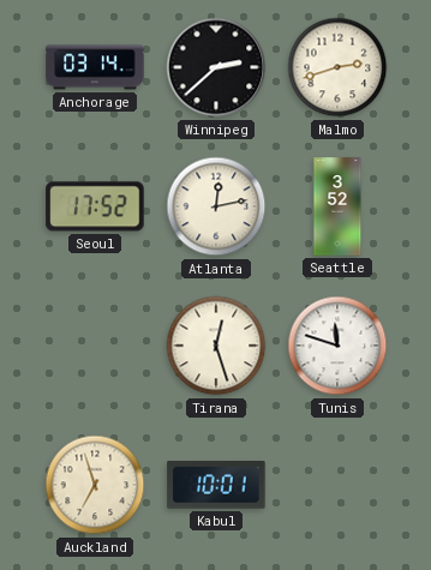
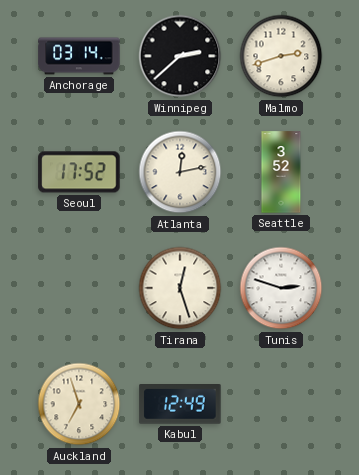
Tunis: 11:48 -> 2:48 (281, 288)
Kabul: 10:01 -> 12:49 (180, 405)
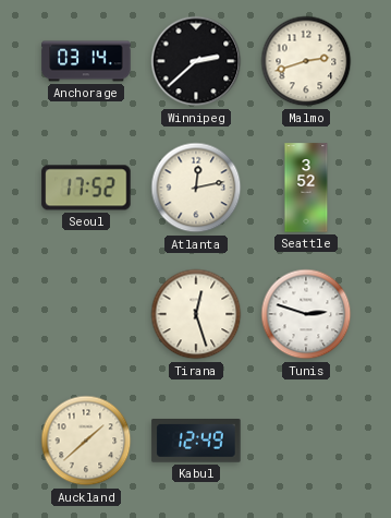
Auckland: 6:57 -> 1:38 (86, 441)
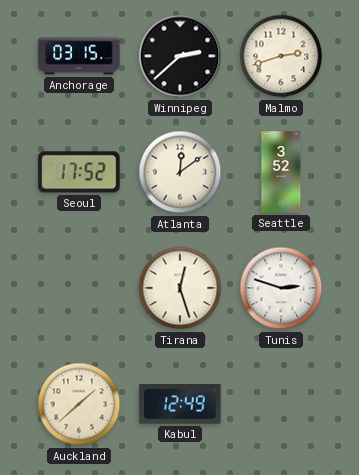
Anchorage: 03:14 -> 03:15 (79, 56)
Atlanta: 12:13 -> 12:09 (180, 172)
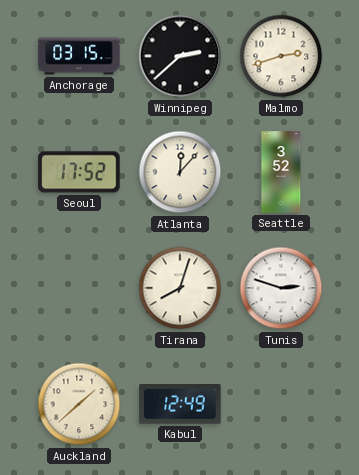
Atlanta: 12:09 -> 12:07 (180, 172)
Tirana: 12:27 -> 8:03 (180, 288)
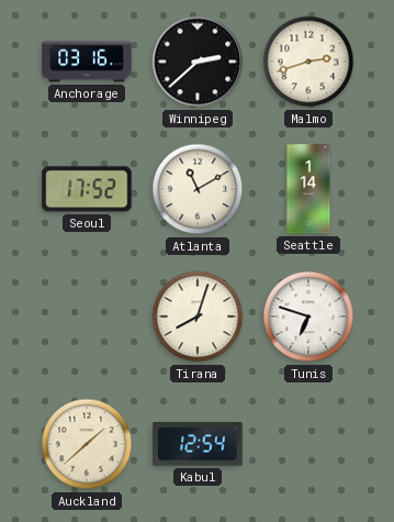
Anchorage: 03:15 -> 03:16 (87, 62)
Atlanta: 12:07 -> 11:10 (198, 189)
Seattle: 3:52 -> 1:14 (308, 189)
Tunis: 2:48 -> 6:48 (308, 316)
Kabul: 12:49 -> 12:54 (198, 445)
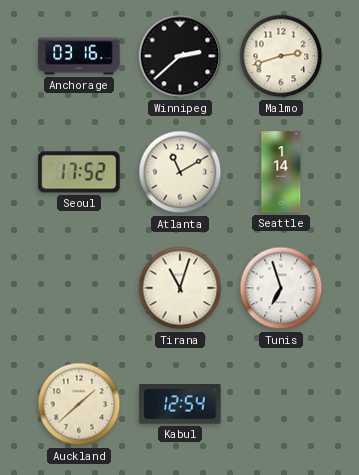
Tirana: 8:03 -> 11:03 (180, 288)
Tunis: 6:48 -> 6:57 (281, 288)
